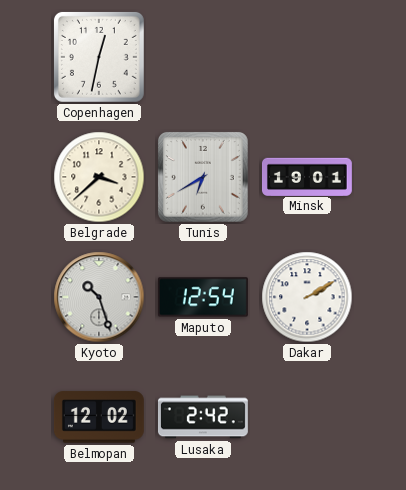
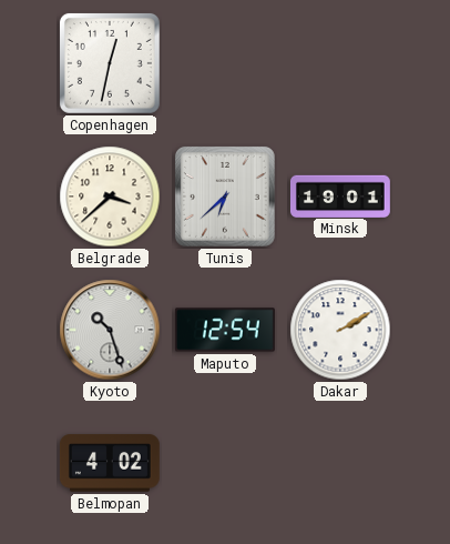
Tunis: 6:40 -> 6:38 (225, 197)
Belmopan: 12:02 -> 4:02 (110, 463)
Lusaka: 2:42 -> none (203, 417)
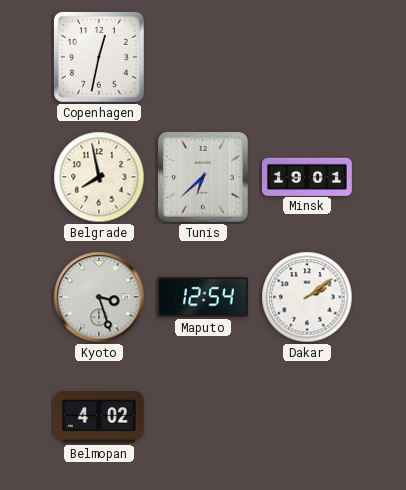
Belgrade: 3:38 -> 7:58 (99, 177)
Kyoto: 10:27 -> 3:27 (99, 297)
Dakar: 2:10 -> 2:09 (307, 297)
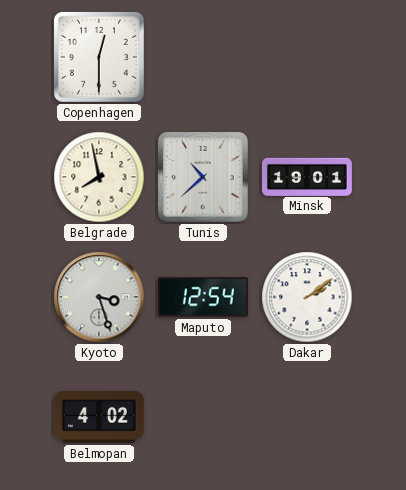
Copenhagen: 12:32 -> 12:30 (99, 57)
Tunis: 6:38 -> 10:38 (203, 177)
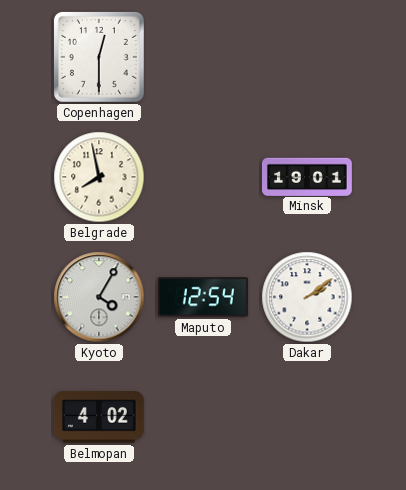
Tunis: 10:38 -> none (203, 177)
Kyoto: 3:27 -> 4:05 (99, 297)
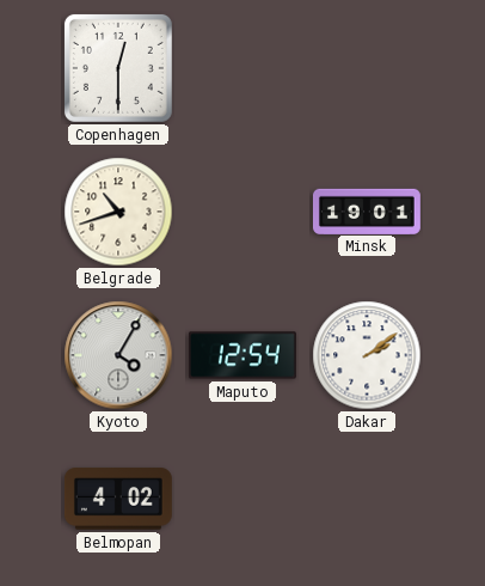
Belgrade: 7:58 -> 10:42 (118, 212)
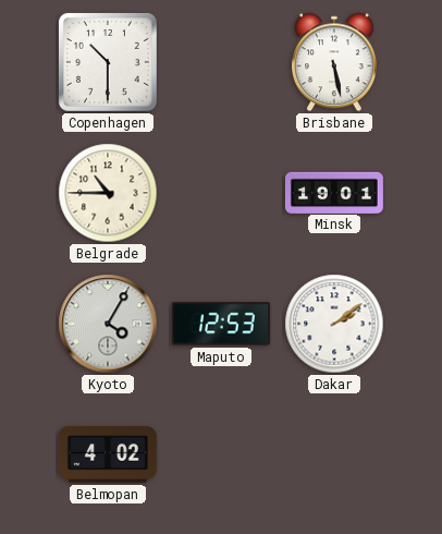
Copenhagen: 12:30 -> 10:30 (108, 62)
Brisbane: none -> 5:28 (335, 62)
Belgrade: 10:42 -> 10:45 (108, 193)
Maputo: 12:54 -> 12:53 (221, 324)
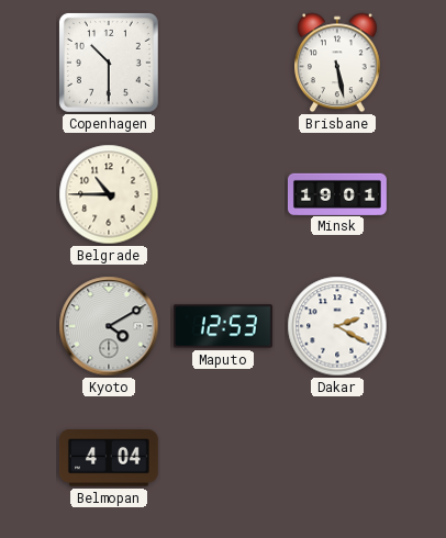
Kyoto: 4:05 -> 4:10 (109, 326)
Dakar: 2:09 -> 2:20 (337, 326)
Belmopan: 4:02 -> 4:04 (109, 458)
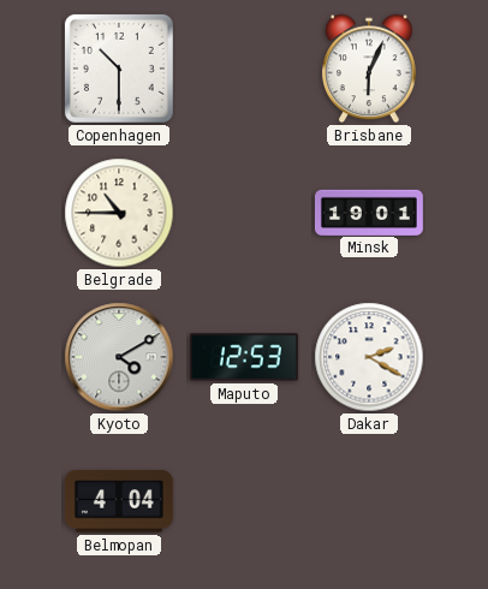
Brisbane: 5:28 -> 6:04 (370, 69)
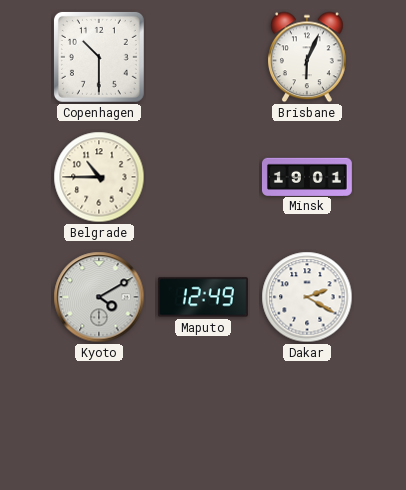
Maputo: 12:53 -> 12:49 (203, 297)
Belmopan: 4:04 -> none (119, 501)
